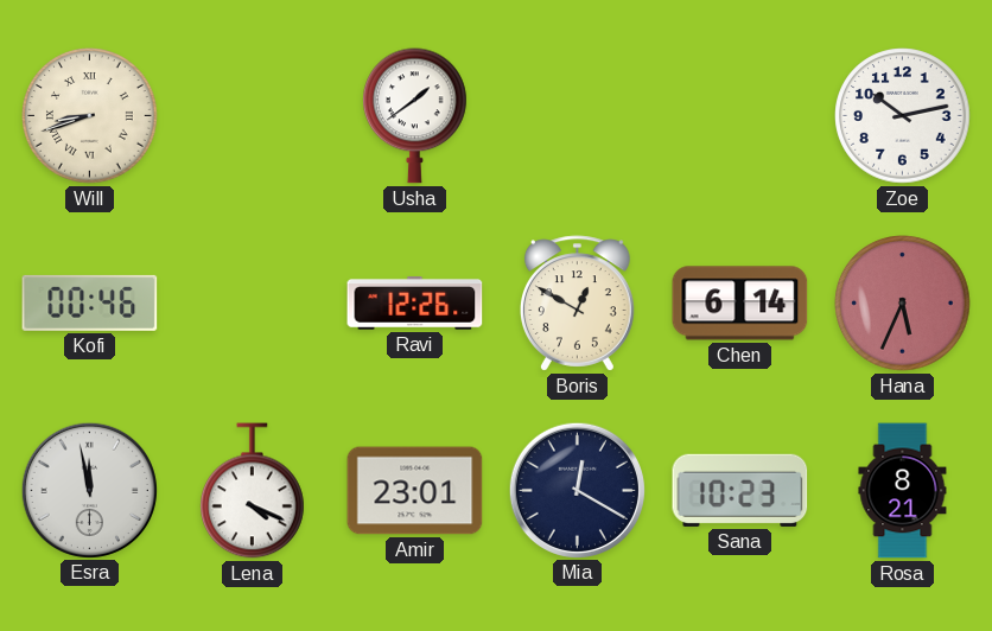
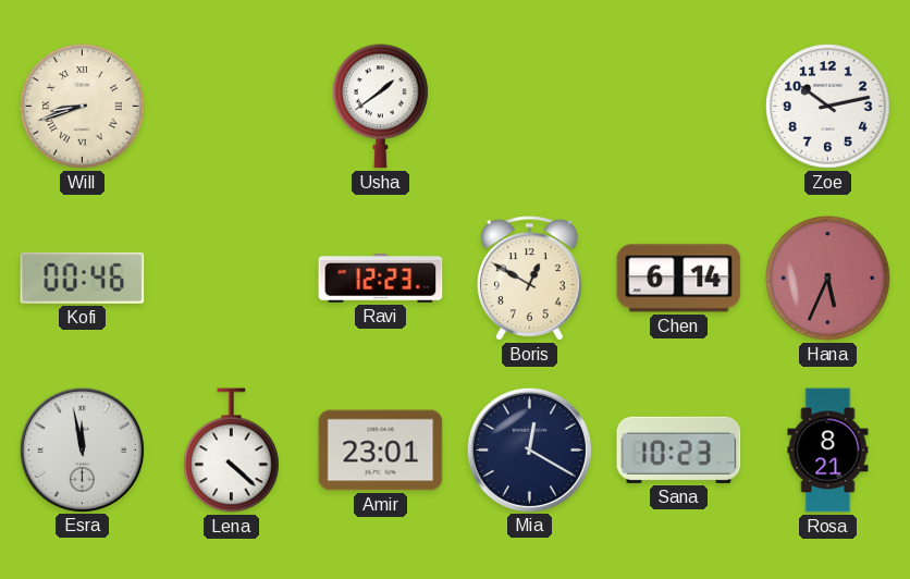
Ravi: 12:26 -> 12:23 (381, 279)
Lena: 4:19 -> 4:22 (232, 451)
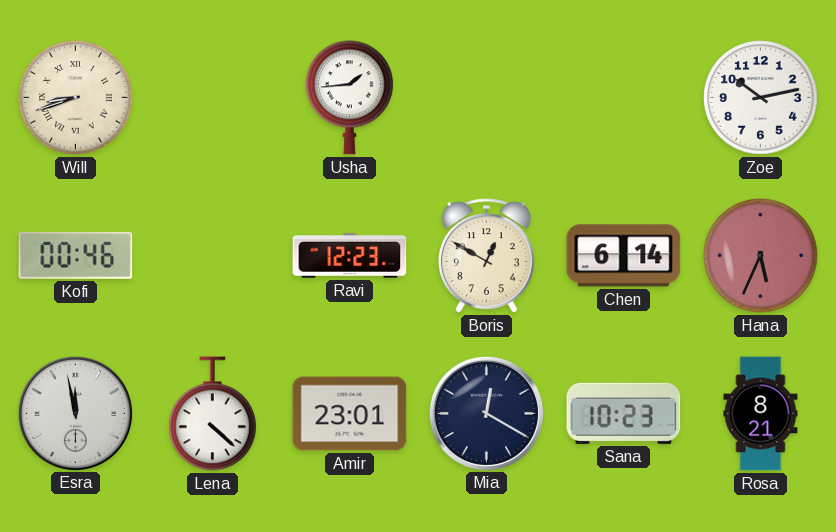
Usha: 1:39 -> 1:44 (350, 98)
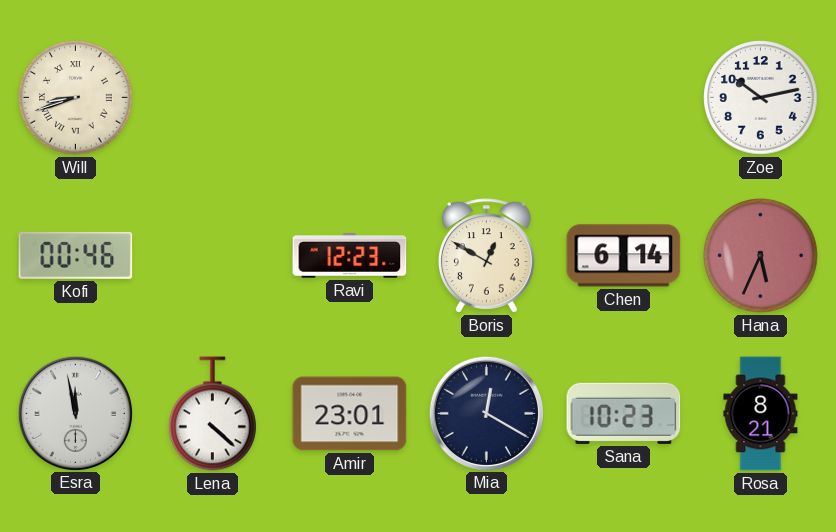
Usha: 1:44 -> none (350, 98)
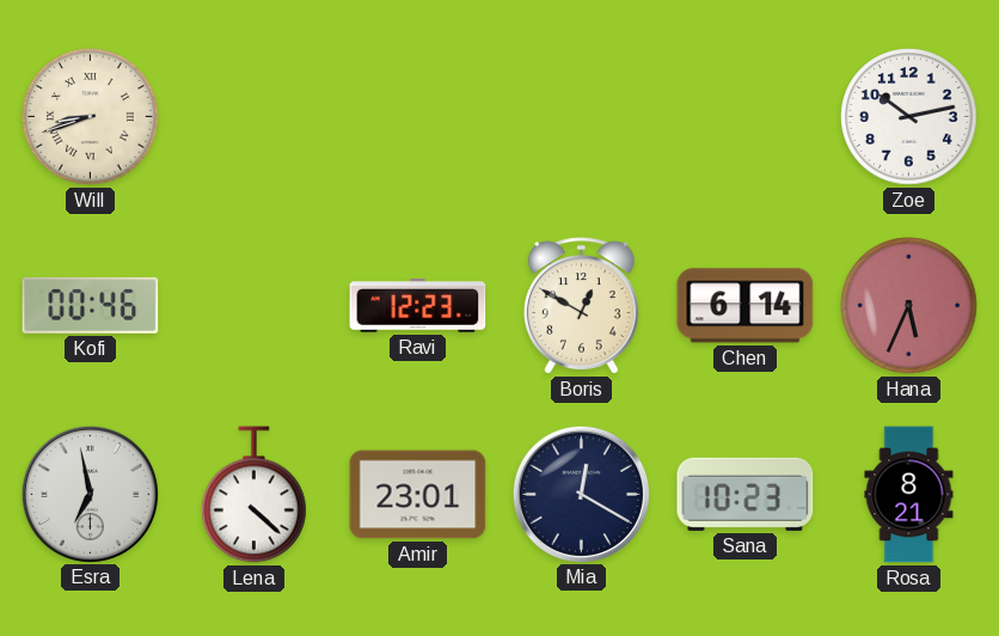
Esra: 11:58 -> 6:58 (90, 494)
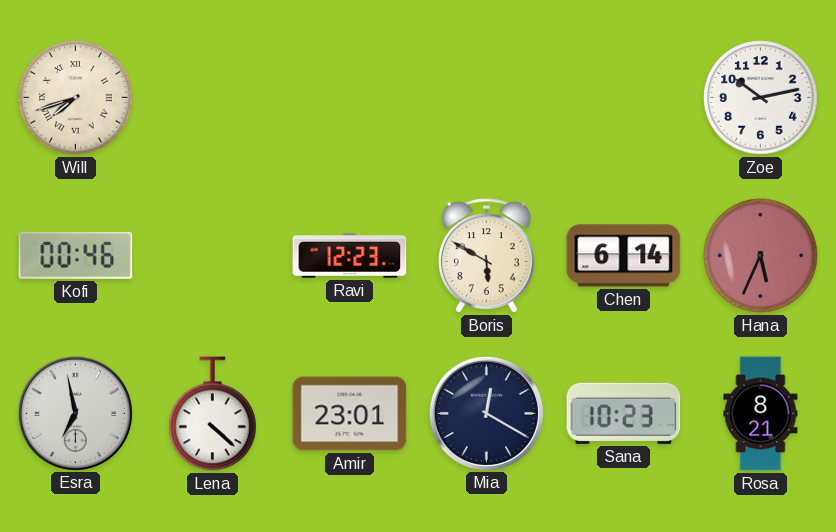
Will: 8:42 -> 7:42 (76, 98)
Boris: 12:50 -> 5:50 (486, 256)
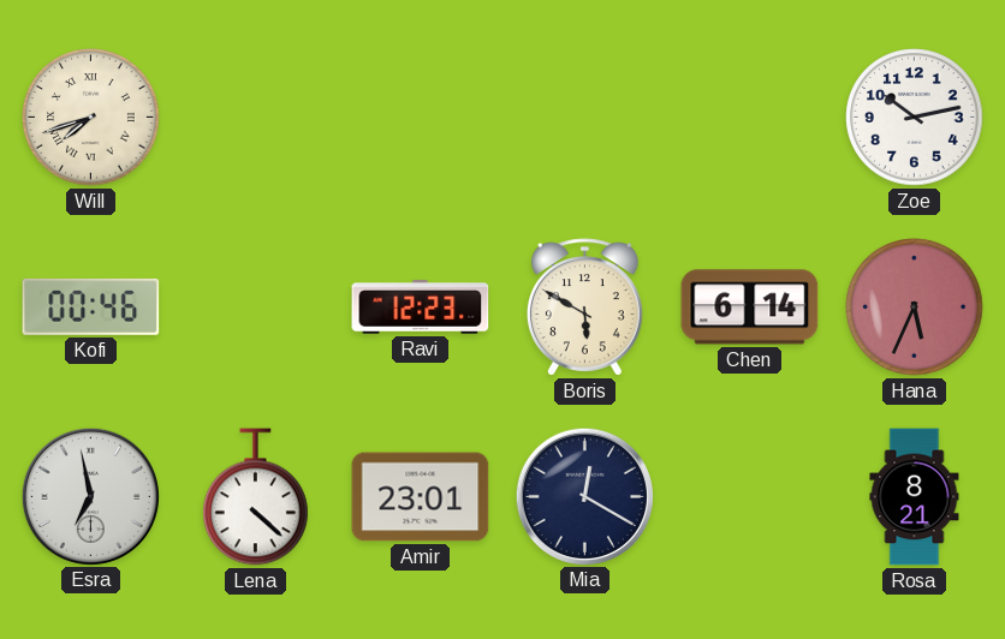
Sana: 10:23 -> none (624, 413)
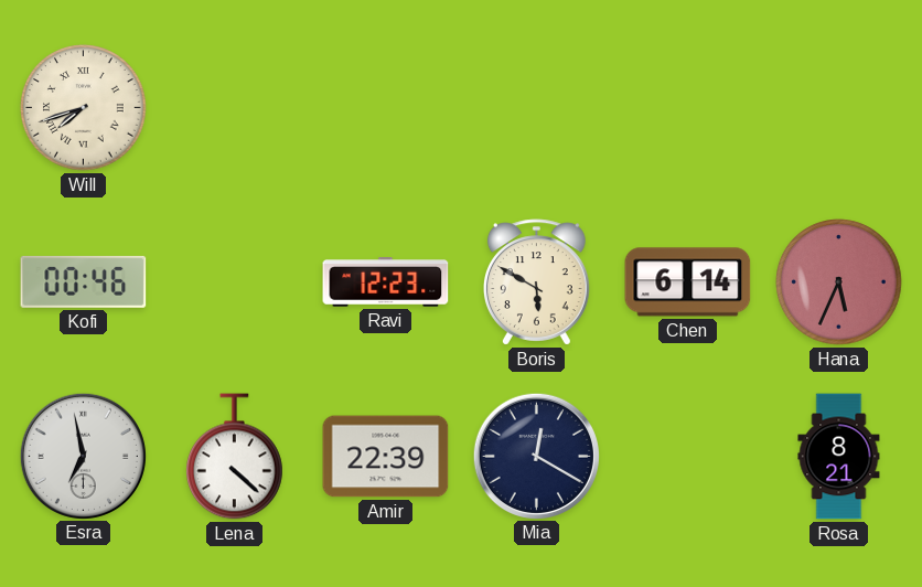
Zoe: 10:13 -> none (915, 118)
Amir: 23:01 -> 22:39 (386, 457)
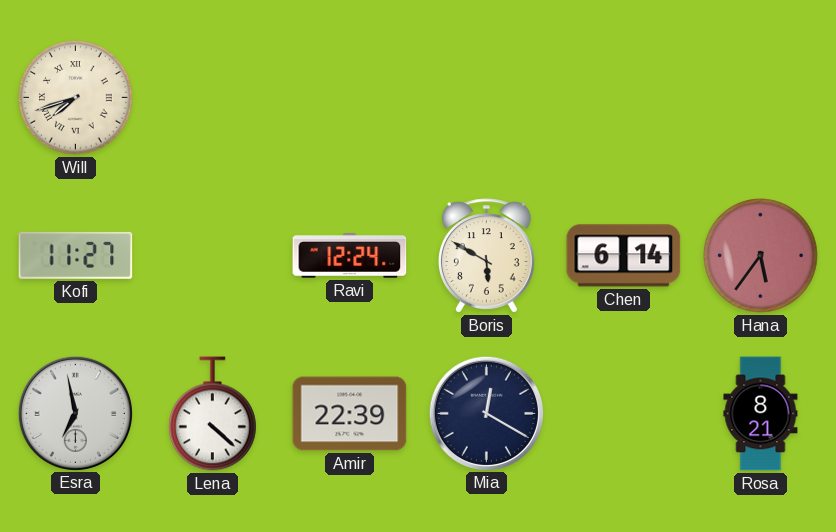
Kofi: 00:46 -> 11:27 (76, 255)
Ravi: 12:23 -> 12:24 (350, 256)
Hana: 5:34 -> 5:36 (761, 256)
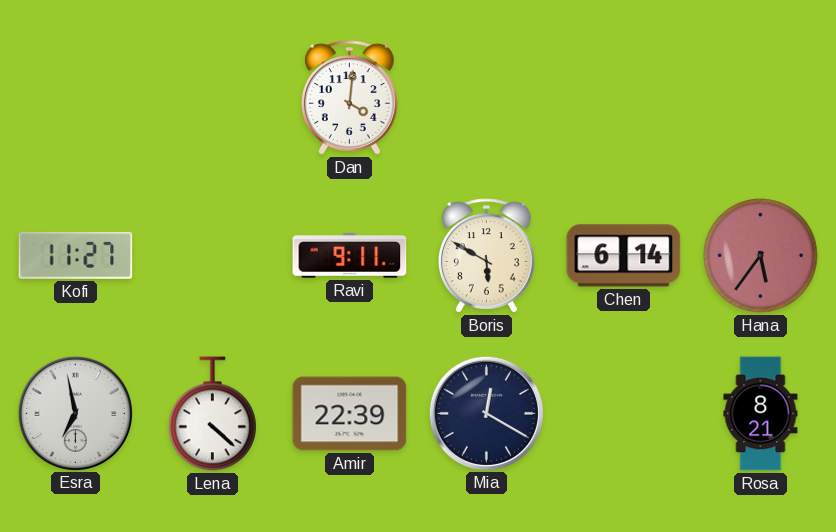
Will: 7:42 -> none (76, 98)
Dan: none -> 4:01 (349, 98)
Ravi: 12:24 -> 9:11 (350, 256)
